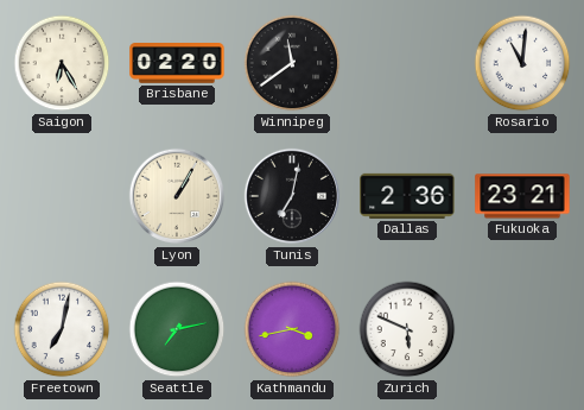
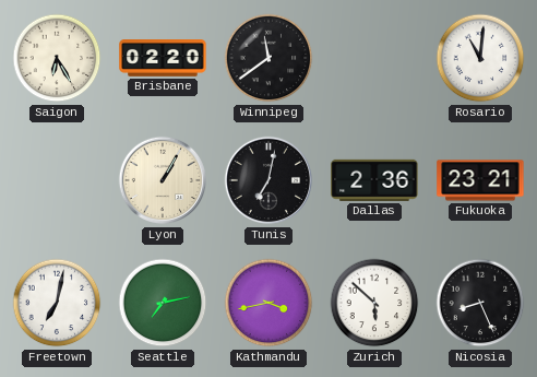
Zurich: 5:49 -> 5:52 (374, 303)
Nicosia: none -> 8:26 (480, 303)
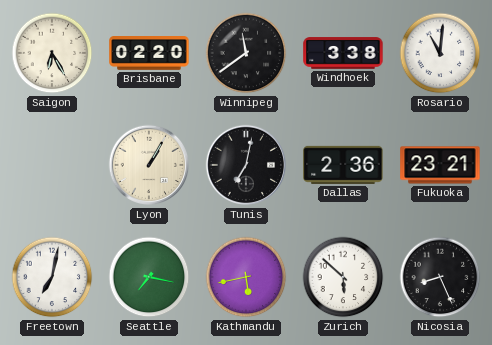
Windhoek: none -> 3:38 (343, 53)
Seattle: 7:13 -> 7:17 (149, 277)
Kathmandu: 3:43 -> 5:43 (246, 277)
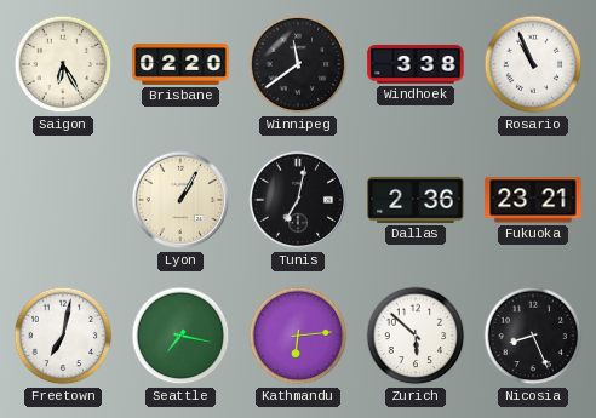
Rosario: 11:01 -> 10:56 (533, 64)
Kathmandu: 5:43 -> 6:14 (298, 336)
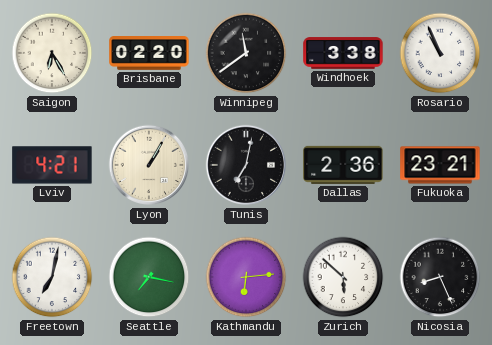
Lviv: none -> 4:21 (52, 165)
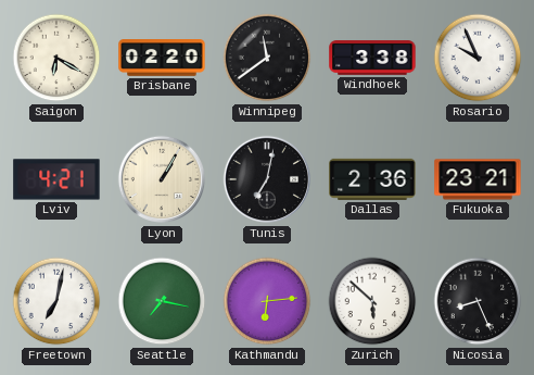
Saigon: 6:25 -> 6:20 (56, 58)
Rosario: 10:56 -> 9:56 (478, 58)
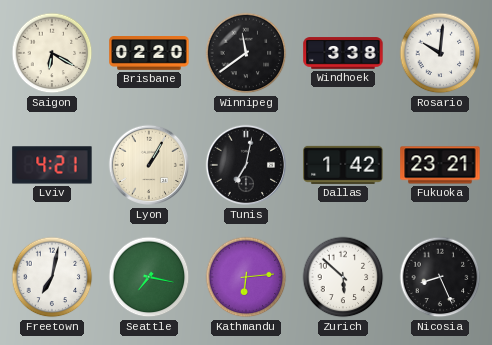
Rosario: 9:56 -> 10:01 (440, 53)
Dallas: 2:36 -> 1:42 (343, 165)
